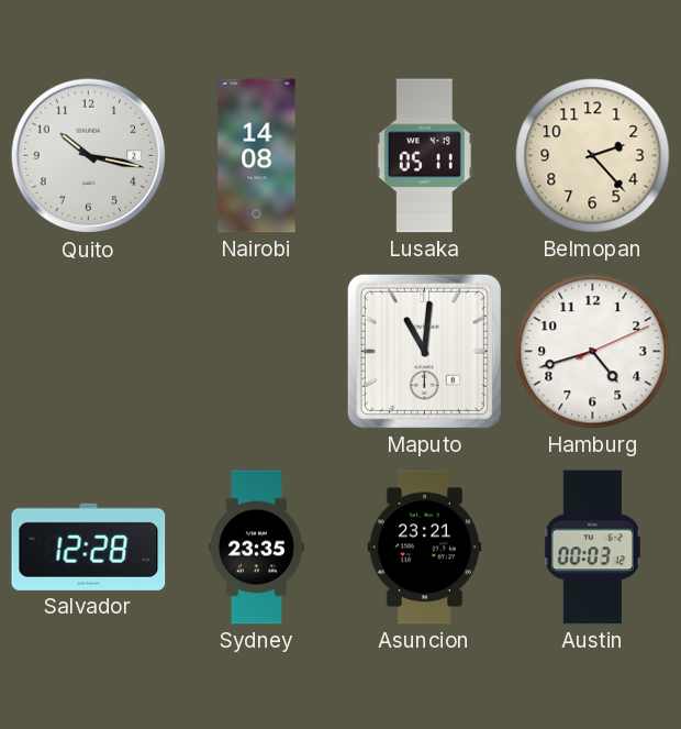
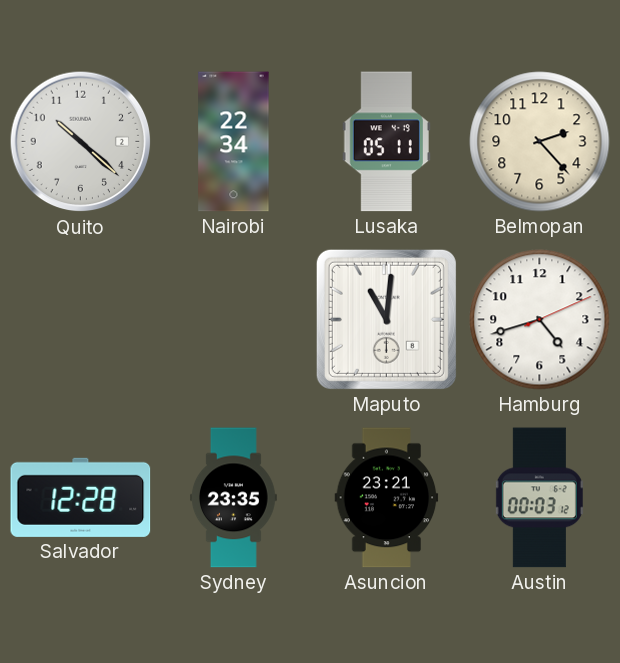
Quito: 10:17 -> 10:22 (81, 142)
Nairobi: 14:08 -> 22:34 (234, 142)
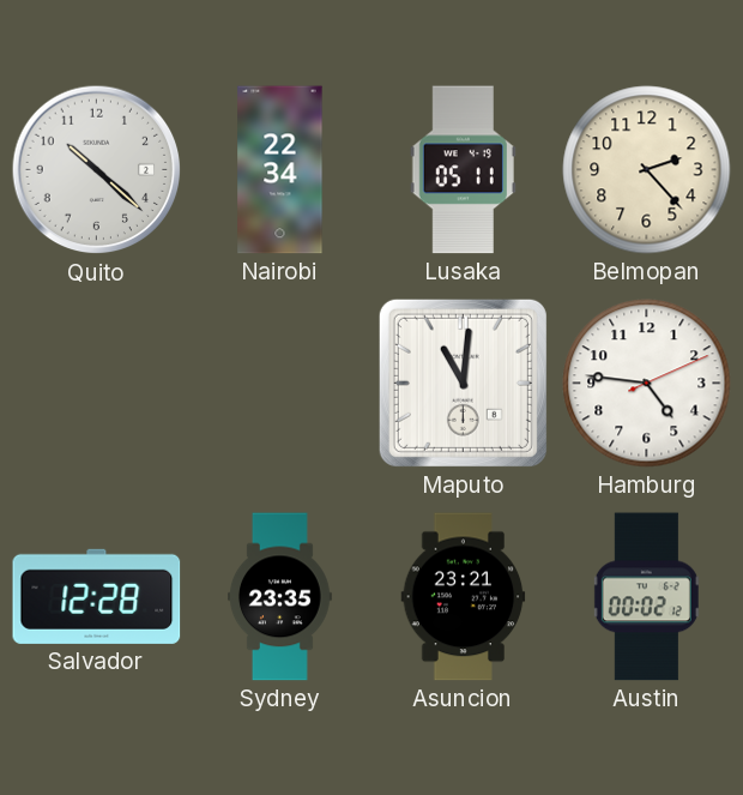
Hamburg: 4:42 -> 4:46 (647, 384)
Austin: 00:03 -> 00:02 (646, 597)
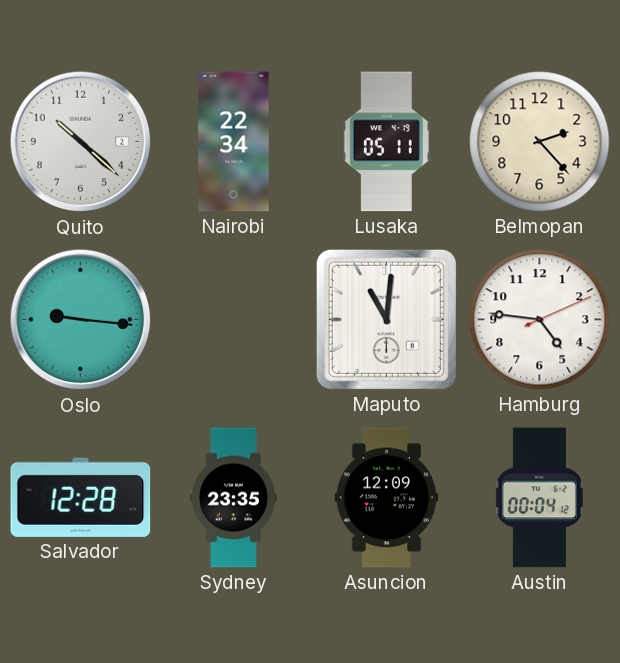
Oslo: none -> 9:16 (81, 320)
Asuncion: 23:21 -> 12:09 (387, 498)
Austin: 00:02 -> 00:04 (539, 498)
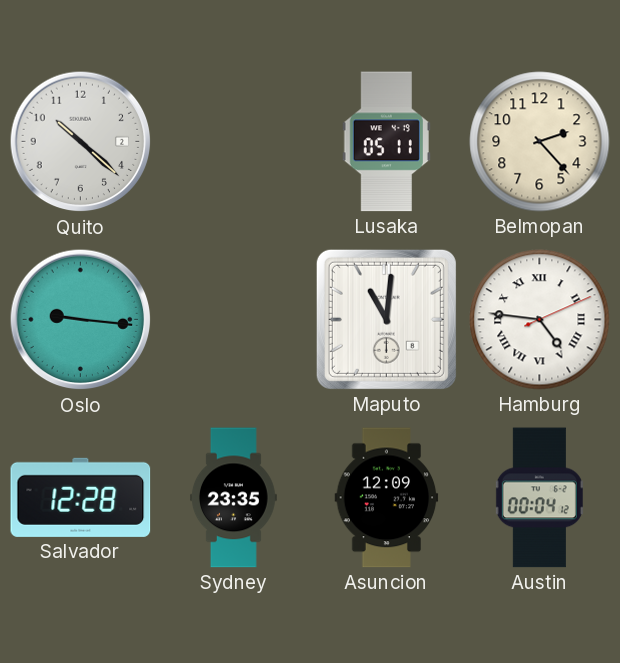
Nairobi: 22:34 -> none (234, 142)
Hamburg numerals: Arabic -> Roman (540, 320)
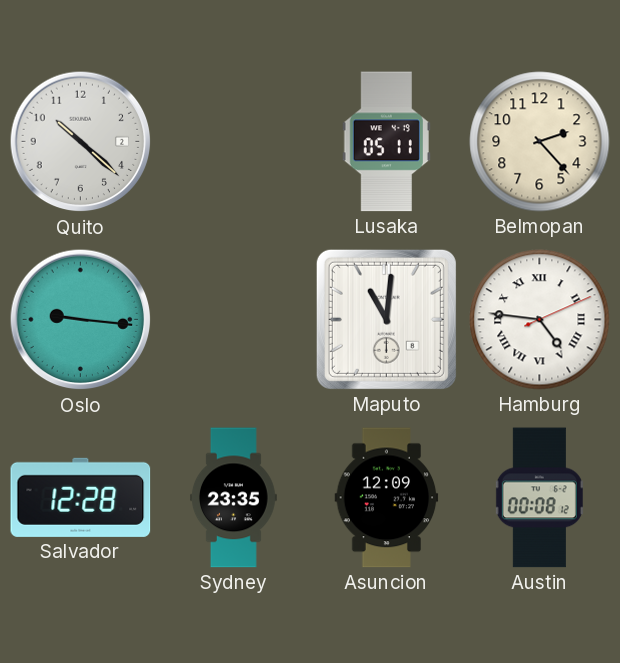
Austin: 00:04 -> 00:08 (539, 498)
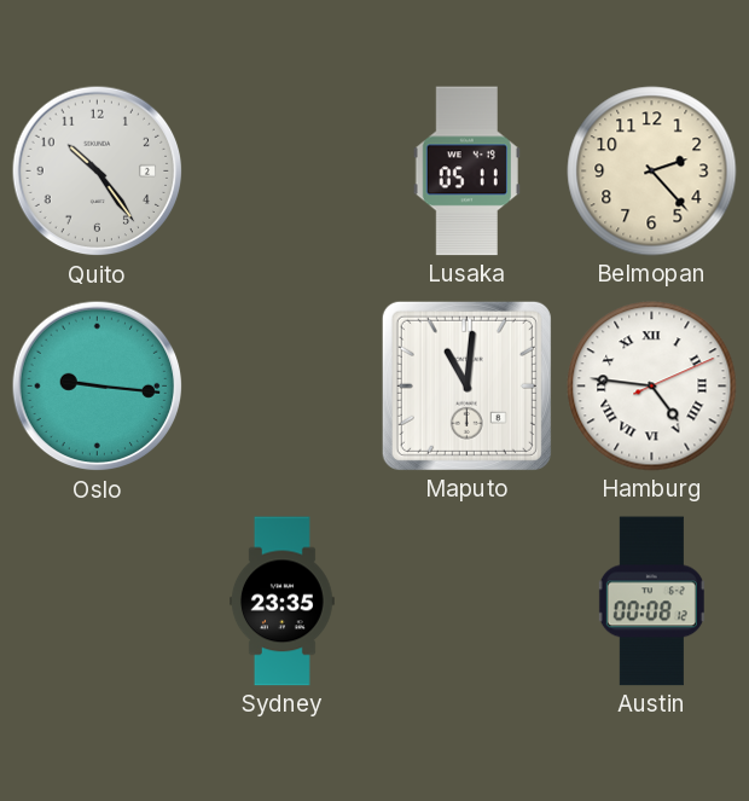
Quito: 10:22 -> 10:24 (98, 172)
Salvador: 12:28 -> none (81, 497)
Asuncion: 12:09 -> none (387, 498)
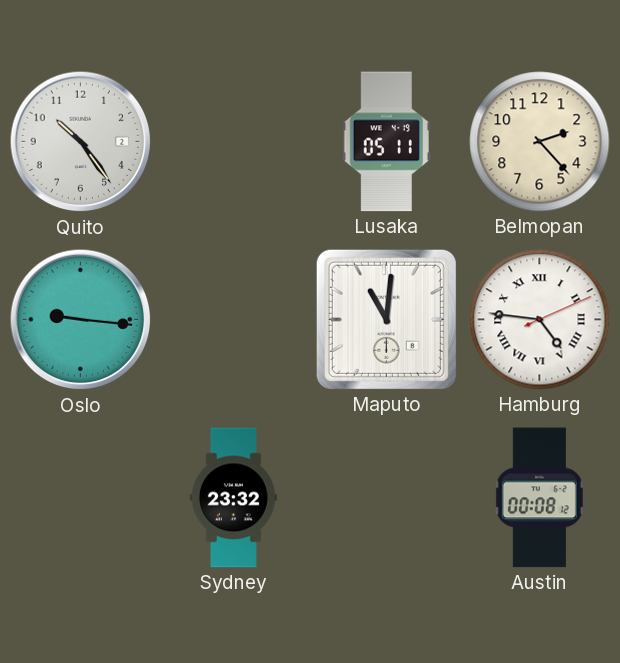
Sydney: 23:35 -> 23:32 (233, 498)
